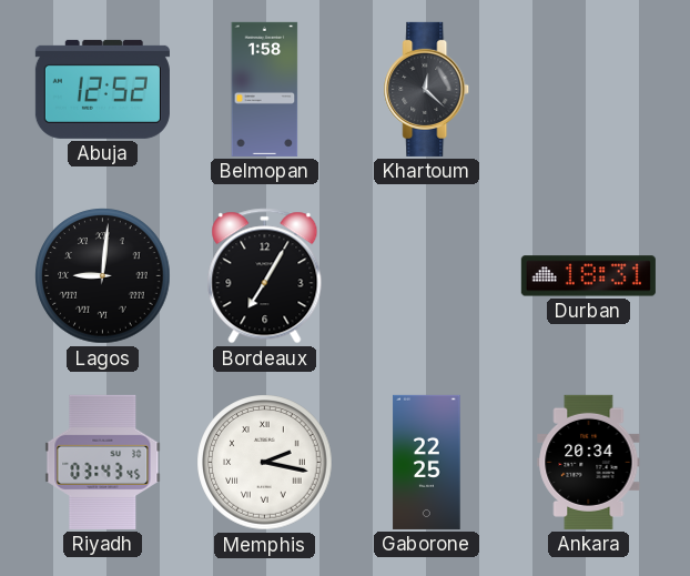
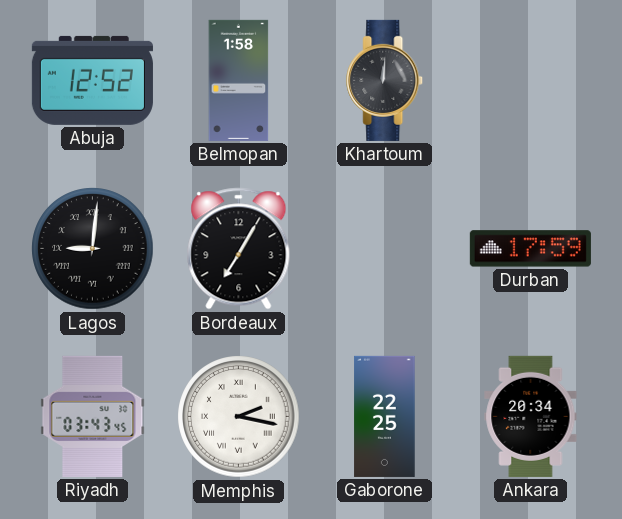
Khartoum: 12:22 -> 12:01 (385, 80)
Durban: 18:31 -> 17:59 (530, 249)
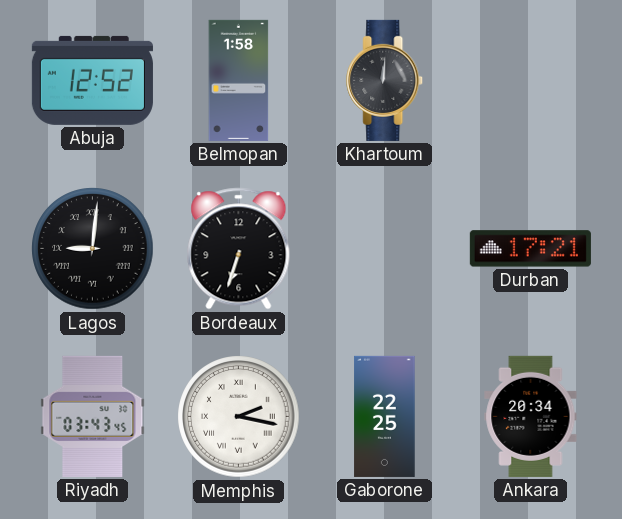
Bordeaux: 7:05 -> 6:33 (239, 249)
Durban: 17:59 -> 17:21 (530, 249)
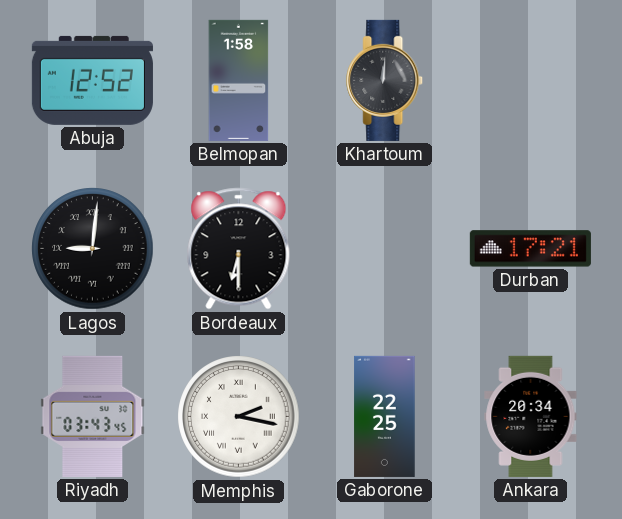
Bordeaux: 6:33 -> 6:30 (239, 249)
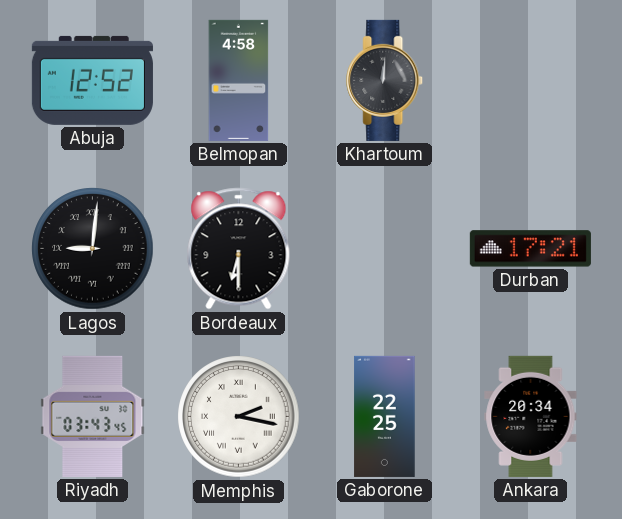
Belmopan: 1:58 -> 4:58 (239, 80)
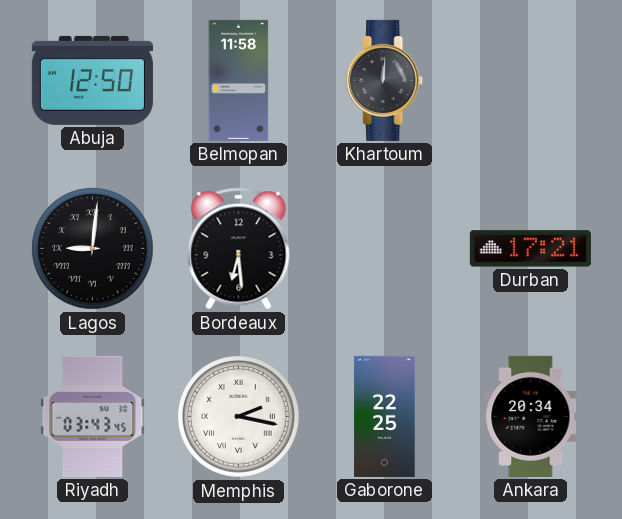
Abuja: 12:52 -> 12:50 (92, 80)
Belmopan: 4:58 -> 11:58 (239, 80)
Bordeaux: 6:30 -> 6:29 (239, 249)
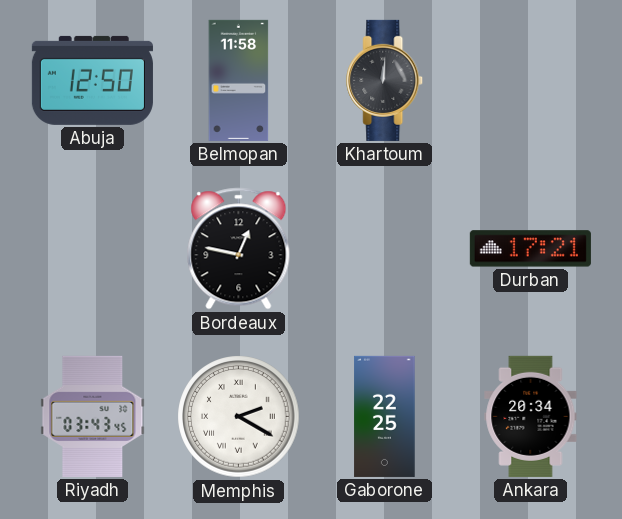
Lagos: 9:01 -> none (93, 249)
Bordeaux: 6:29 -> 12:47 (239, 249)
Memphis: 2:17 -> 2:20 (239, 417)
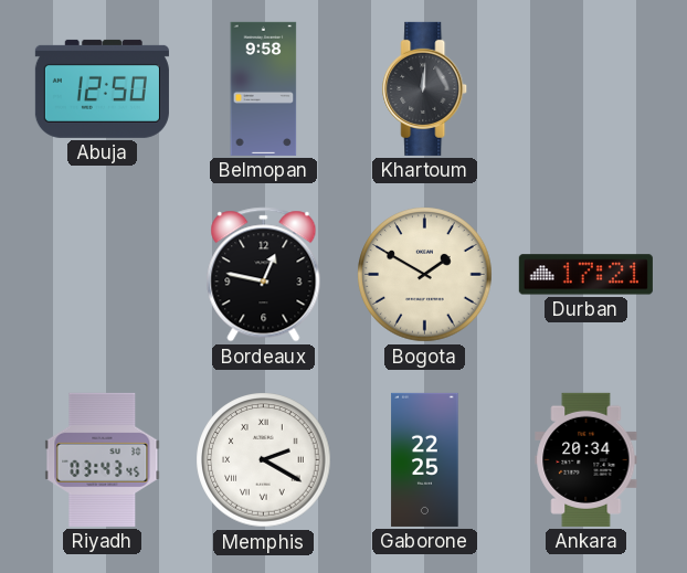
Belmopan: 11:58 -> 9:58 (264, 88)
Bogota: none -> 1:50 (425, 275)
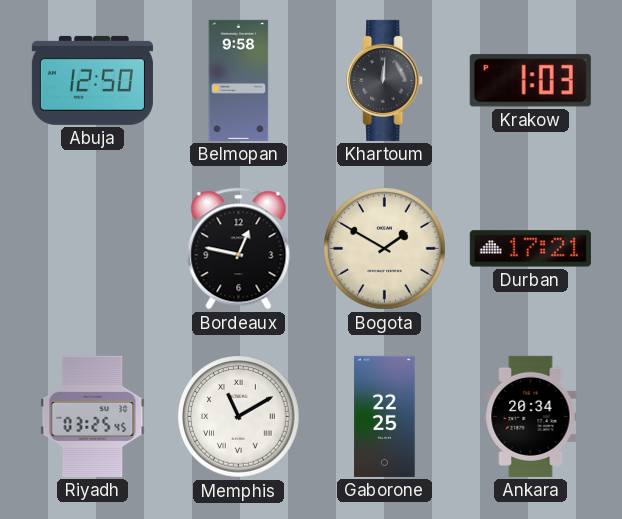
Krakow: none -> 1:03 (530, 81)
Riyadh: 03:43 -> 03:25 (93, 416)
Memphis: 2:20 -> 11:10 (239, 417)
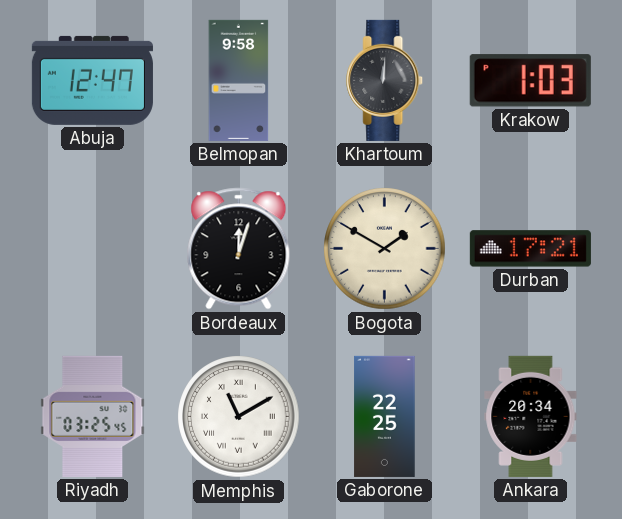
Abuja: 12:50 -> 12:47 (92, 80)
Bordeaux: 12:47 -> 12:03 (239, 249)
